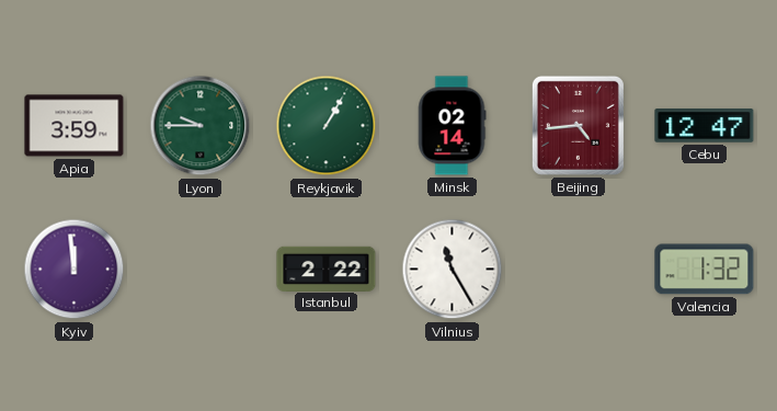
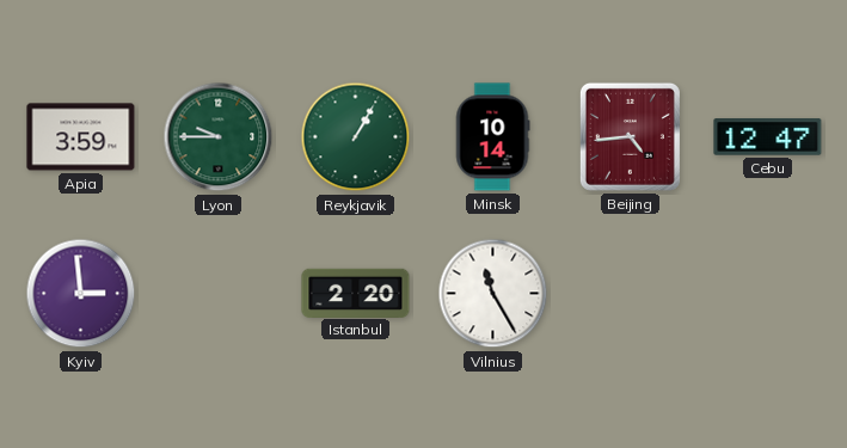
Minsk: 02:14 -> 10:14 (492, 137)
Kyiv: 11:59 -> 2:59 (81, 294)
Istanbul: 2:22 -> 2:20 (356, 293)
Valencia: 1:32 -> none (705, 270)
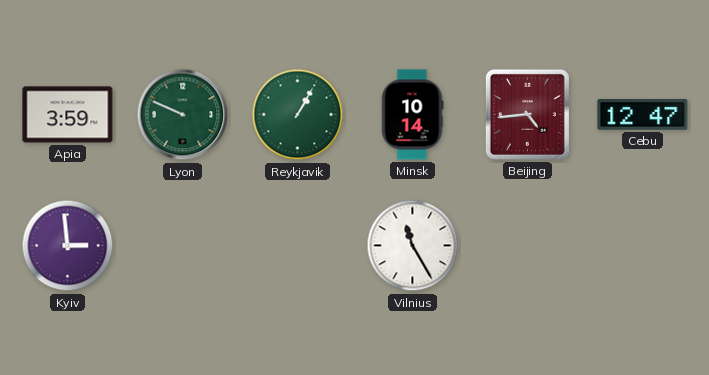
Lyon: 9:45 -> 9:49 (183, 115)
Istanbul: 2:20 -> none (356, 293)
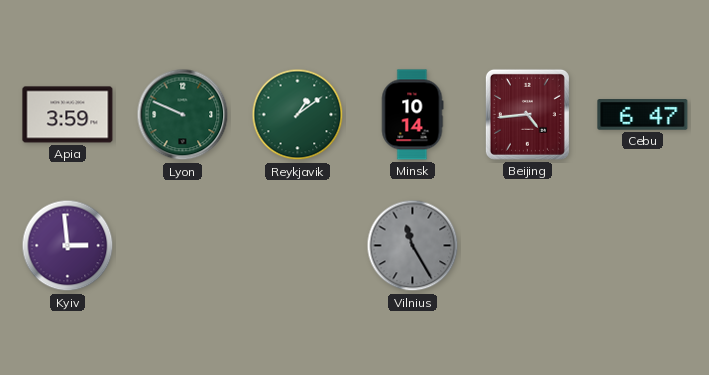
Reykjavik: 1:05 -> 1:09 (298, 115)
Cebu: 12:47 -> 6:47 (643, 115)
Vilnius dial: white -> grey (413, 246)
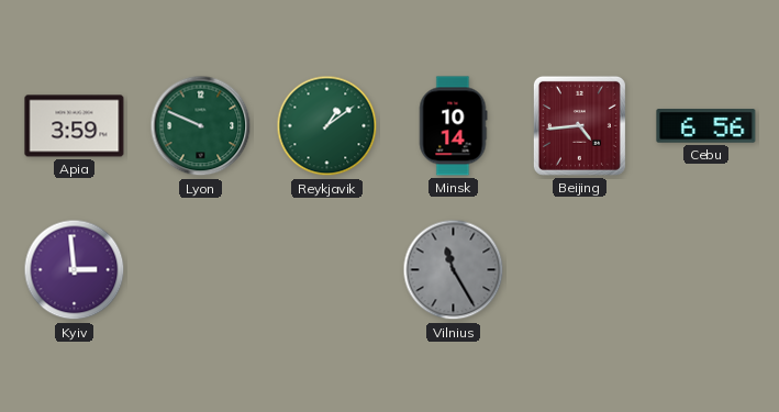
Cebu: 6:47 -> 6:56 (706, 126)
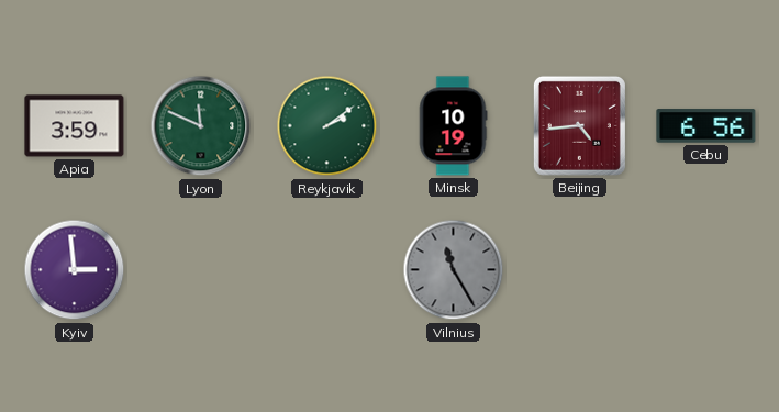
Lyon: 9:49 -> 11:49 (201, 126)
Reykjavik: 1:09 -> 2:09 (327, 126)
Minsk: 10:14 -> 10:19 (453, 126)
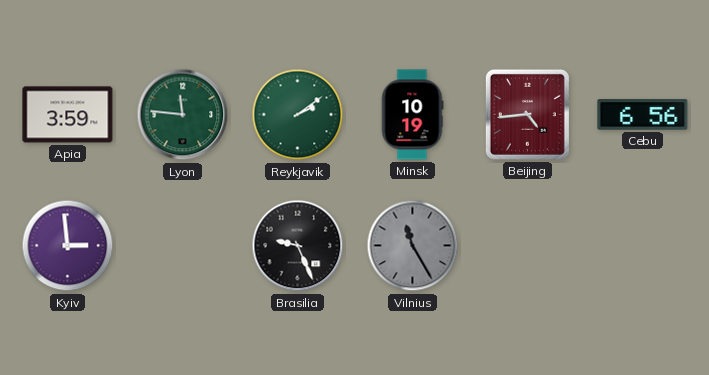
Lyon: 11:49 -> 11:46 (183, 115)
Brasilia: none -> 9:26 (298, 246)
